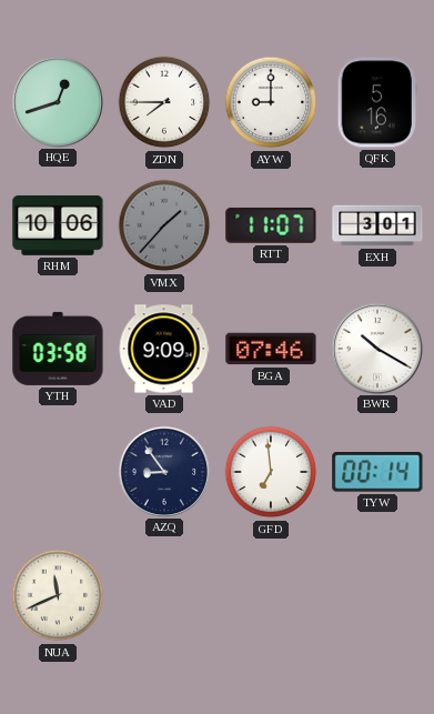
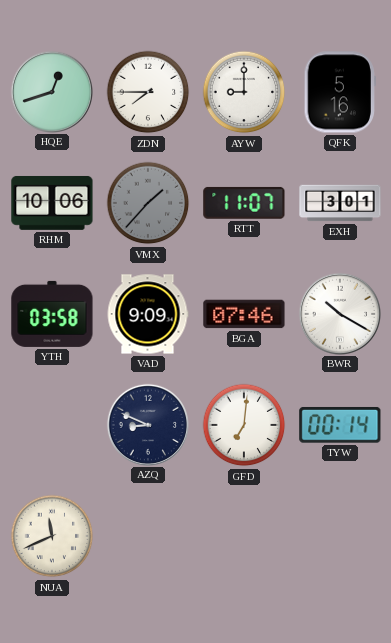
AZQ: 8:54 -> 8:49 (147, 424)
GFD: 6:59 -> 7:01 (244, 425)
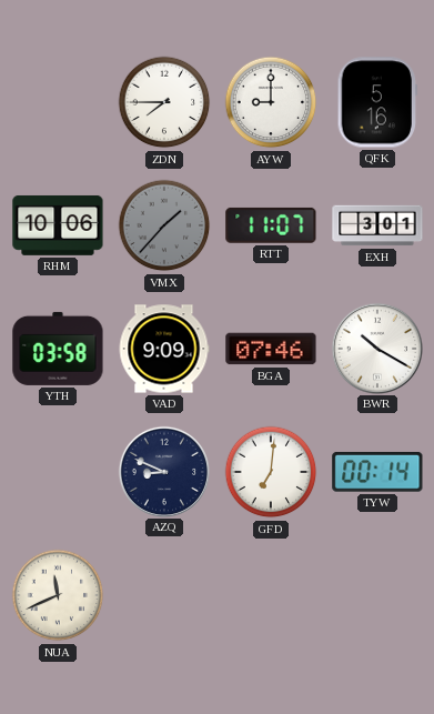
HQE: 12:42 -> none (51, 91)
